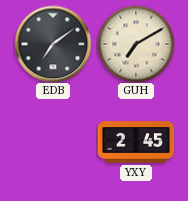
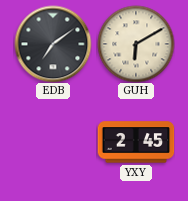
GUH: 7:10 -> 6:10 (136, 44)
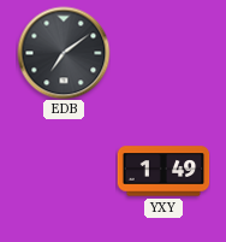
GUH: 6:10 -> none (136, 44)
YXY: 2:45 -> 1:49 (163, 171)
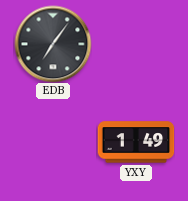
EDB: 7:09 -> 7:06 (53, 44)
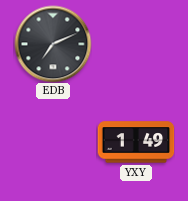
EDB: 7:06 -> 7:11 (53, 44)
